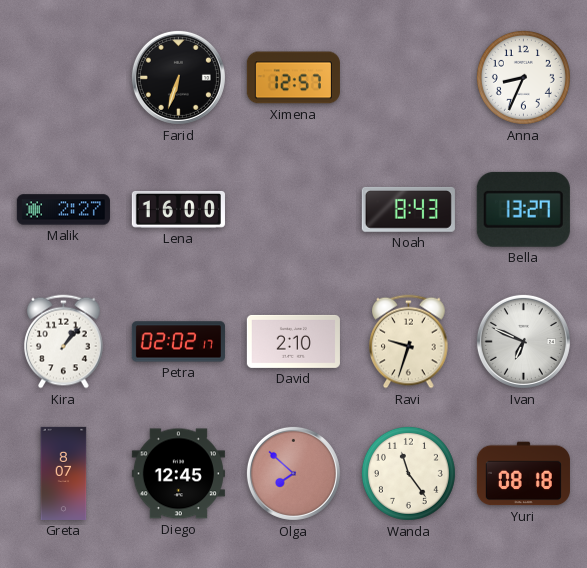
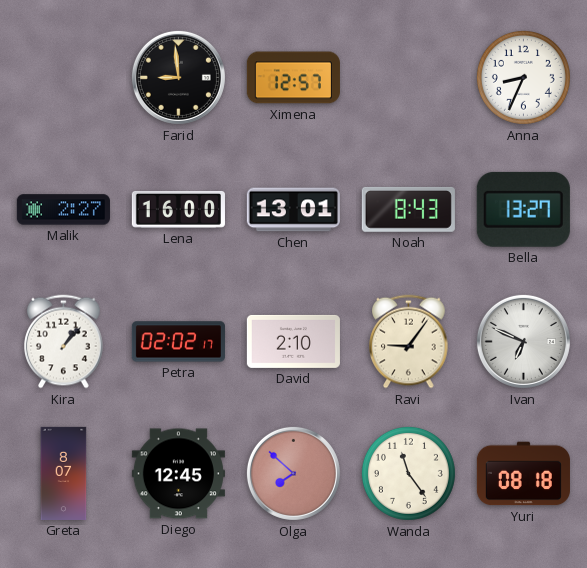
Farid: 6:33 -> 8:59 (178, 77)
Chen: none -> 13:01 (293, 210)
Ravi: 9:33 -> 9:06 (409, 342)
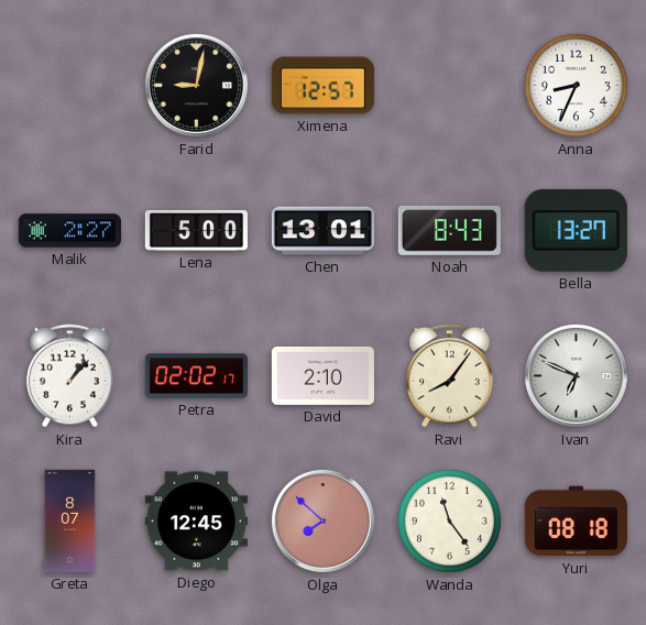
Farid: 8:59 -> 9:02 (196, 85)
Lena: 16:00 -> 5:00 (196, 230)
Ravi: 9:06 -> 8:06 (450, 376)
